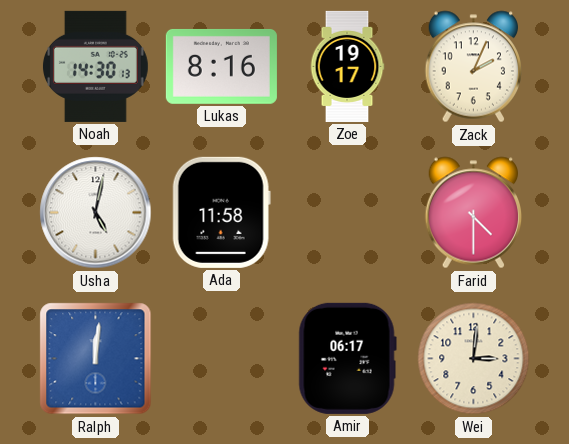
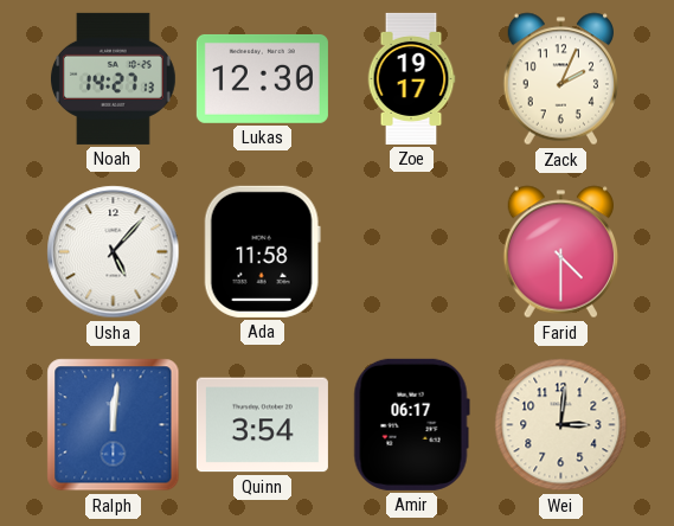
Noah: 14:30 -> 14:27 (113, 78)
Lukas: 8:16 -> 12:30 (262, 78)
Usha: 5:02 -> 5:07 (114, 252)
Quinn: none -> 3:54 (262, 425)
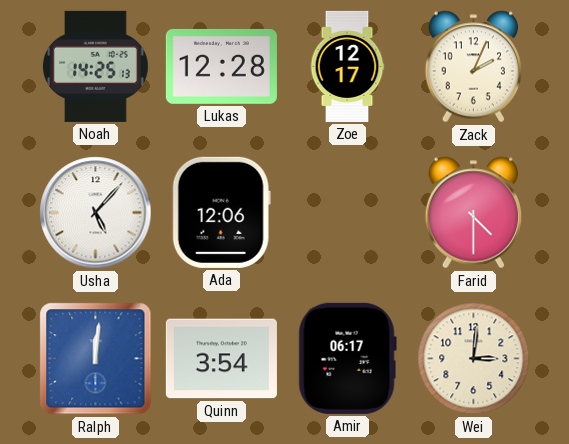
Noah: 14:27 -> 14:25 (95, 66)
Lukas: 12:30 -> 12:28 (221, 66)
Zoe: 19:17 -> 12:17 (347, 66)
Ada: 11:58 -> 12:06 (221, 212)
